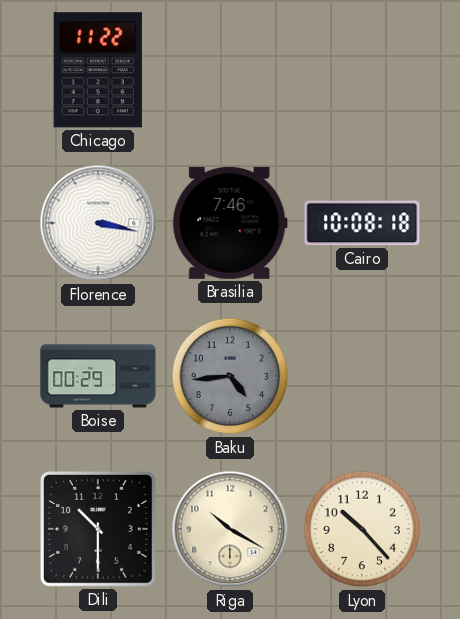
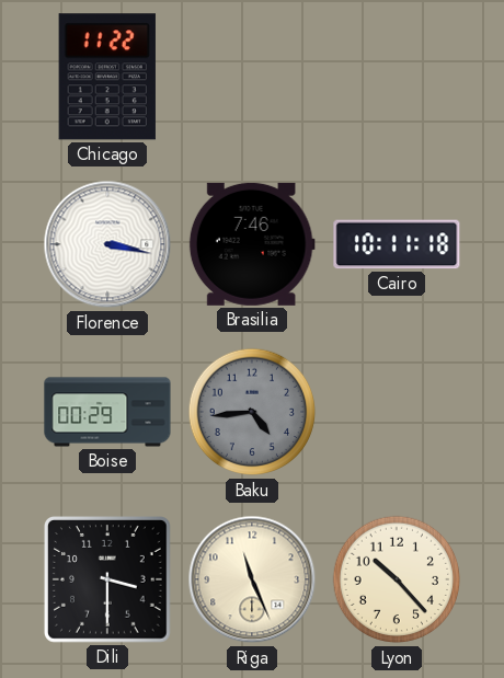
Cairo: 10:08 -> 10:11 (397, 244)
Dili: 10:30 -> 3:30 (108, 581)
Riga: 10:20 -> 11:26 (252, 579)
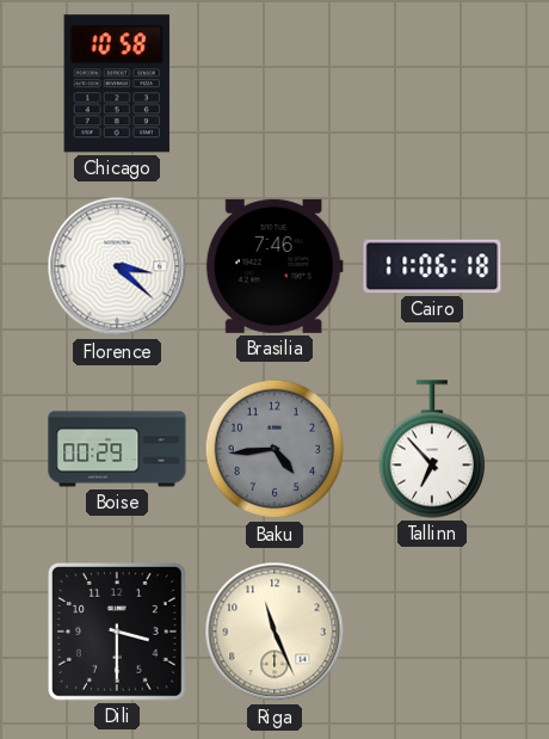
Chicago: 11:22 -> 10:58 (117, 84)
Florence: 3:17 -> 3:22 (117, 266)
Cairo: 10:11 -> 11:06 (432, 266)
Tallinn: none -> 6:53 (431, 449)
Lyon: 10:23 -> none (397, 579)
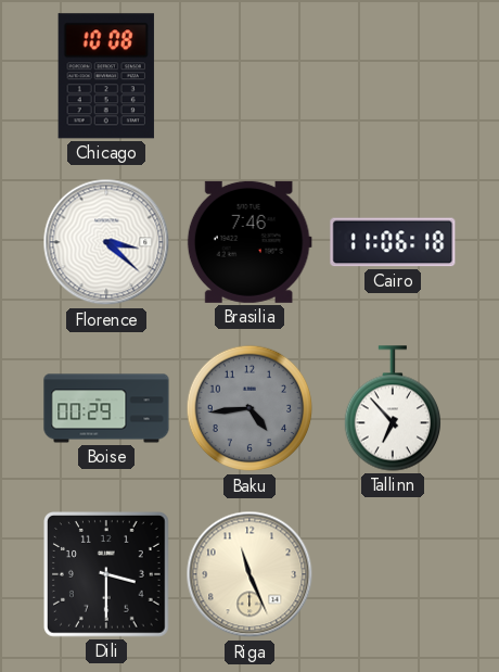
Chicago: 10:58 -> 10:08 (106, 76)
